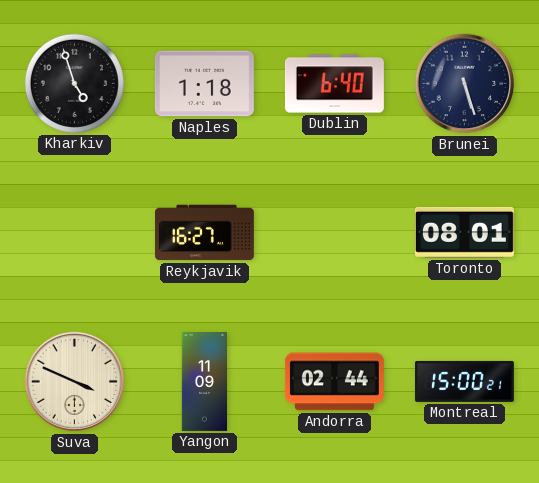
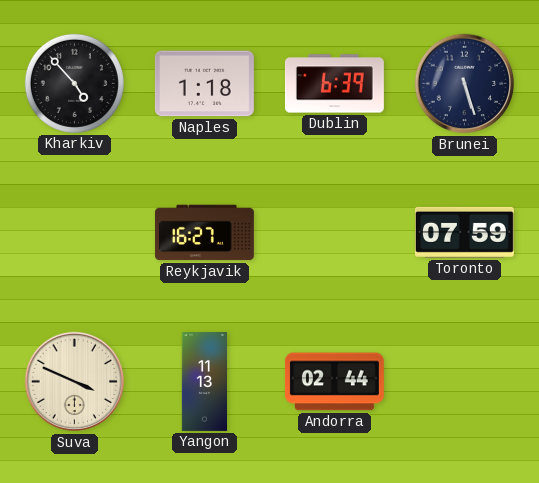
Kharkiv: 4:57 -> 4:53 (74, 83)
Dublin: 6:40 -> 6:39 (334, 84)
Toronto: 08:01 -> 07:59 (464, 232)
Yangon: 11:09 -> 11:13 (205, 382)
Montreal: 15:00 -> none (464, 381)
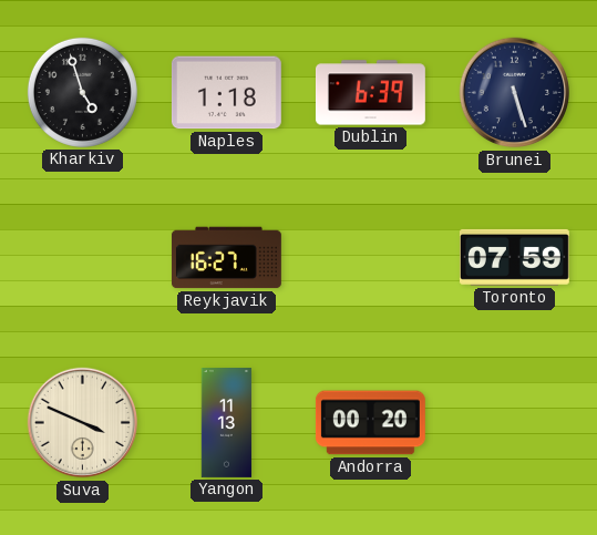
Kharkiv: 4:53 -> 4:57 (82, 92)
Andorra: 02:44 -> 00:20 (370, 423)
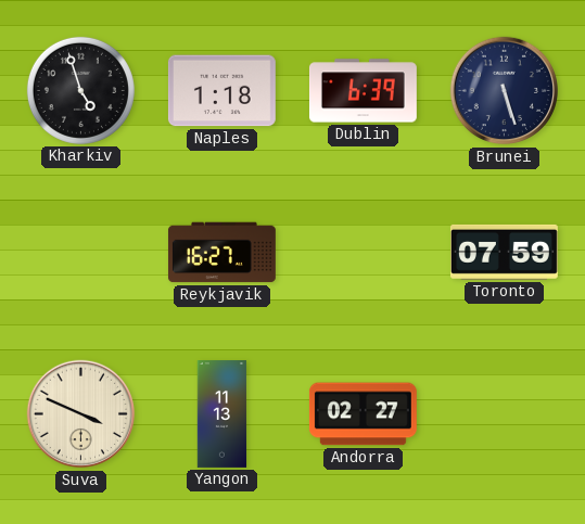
Andorra: 00:20 -> 02:27 (363, 414)
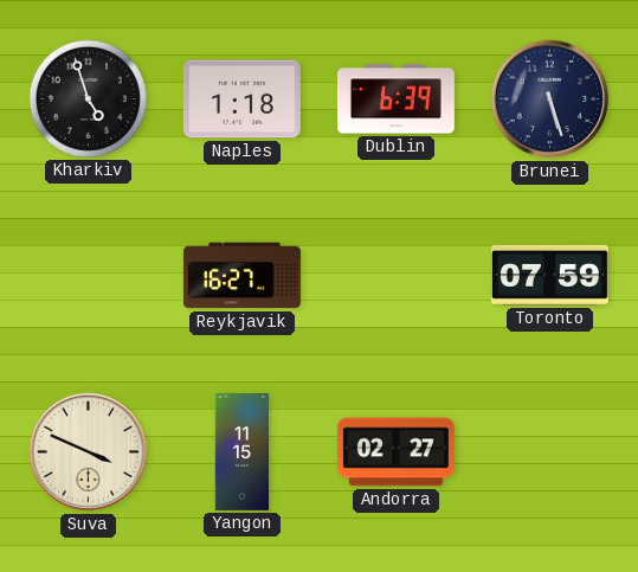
Yangon: 11:13 -> 11:15 (243, 452)
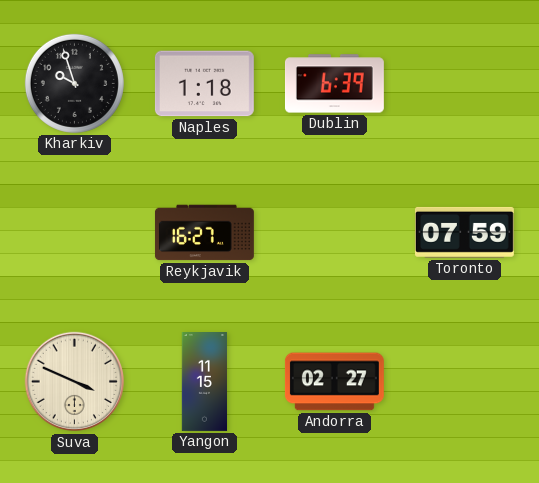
Kharkiv: 4:57 -> 9:57 (74, 83)
Brunei: 5:27 -> none (550, 99)
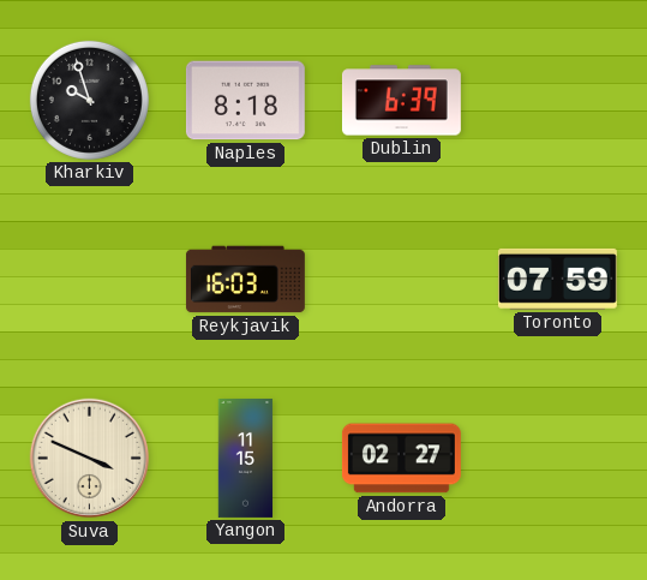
Naples: 1:18 -> 8:18 (245, 101)
Reykjavik: 16:27 -> 16:03 (245, 280)
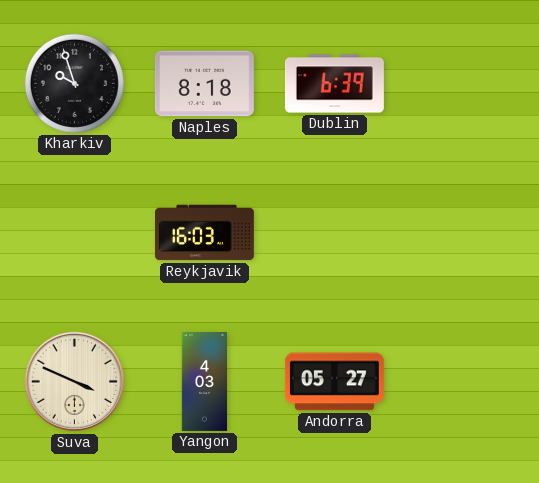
Toronto: 07:59 -> none (557, 279)
Yangon: 11:15 -> 4:03 (205, 382)
Andorra: 02:27 -> 05:27 (334, 382)
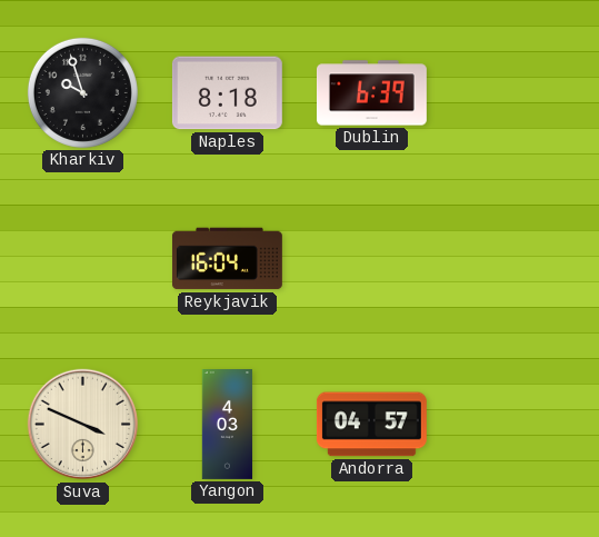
Reykjavik: 16:03 -> 16:04 (227, 259)
Andorra: 05:27 -> 04:57 (371, 425)
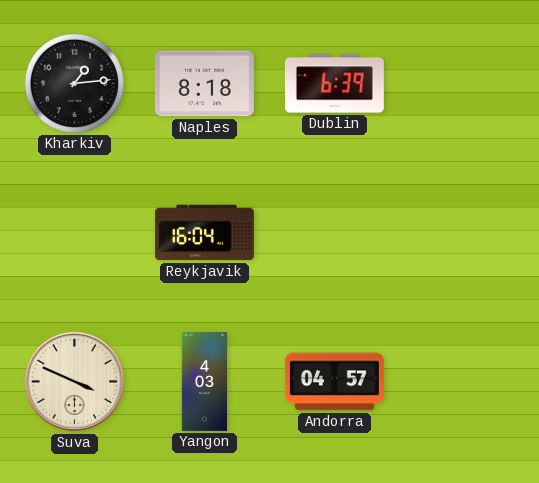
Kharkiv: 9:57 -> 1:14 (74, 83)
